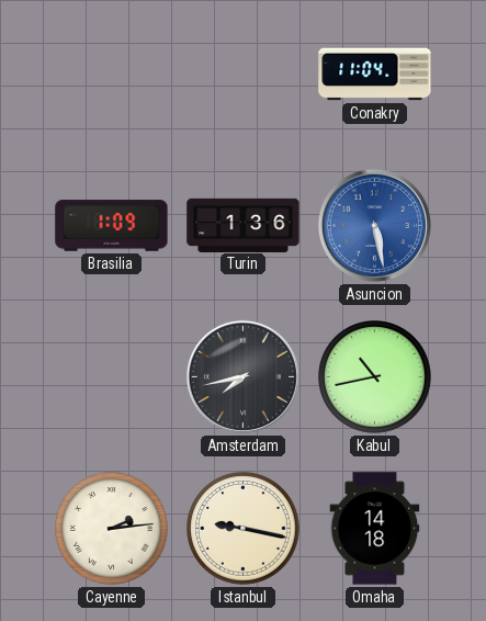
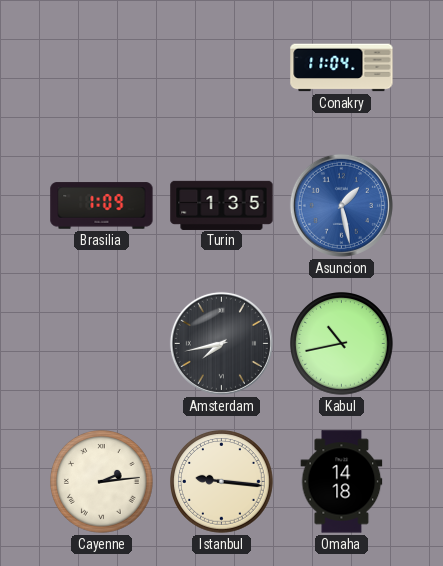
Turin: 1:36 -> 1:35 (222, 205)
Asuncion: 5:28 -> 1:28 (341, 205)
Istanbul: 9:17 -> 9:16 (222, 482)
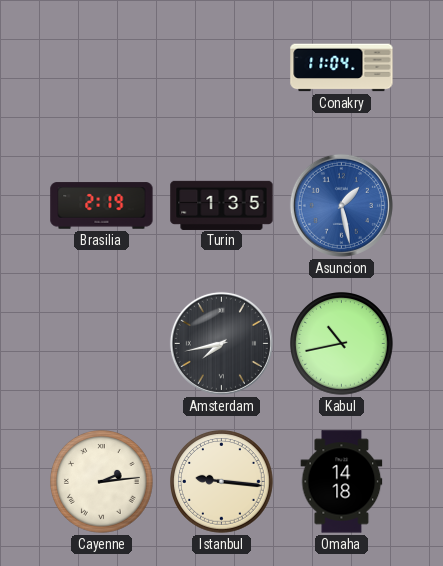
Brasilia: 1:09 -> 2:19 (102, 206)
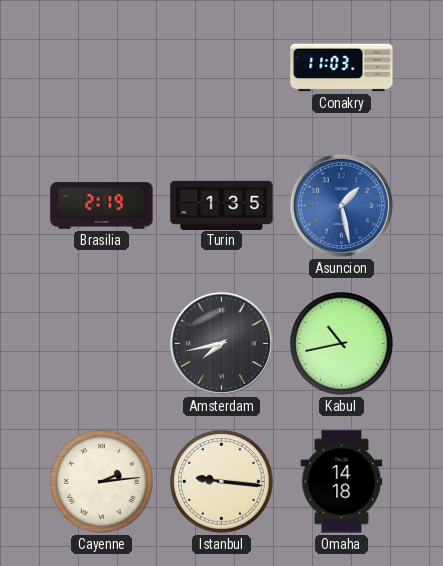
Conakry: 11:04 -> 11:03 (342, 68)
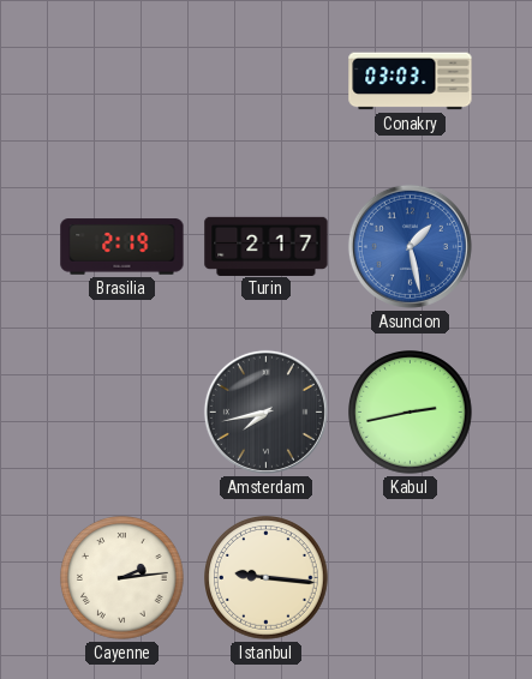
Conakry: 11:03 -> 03:03 (411, 82)
Turin: 1:35 -> 2:17 (267, 246)
Kabul: 10:43 -> 2:43 (411, 413)
Omaha: 14:18 -> none (342, 482)
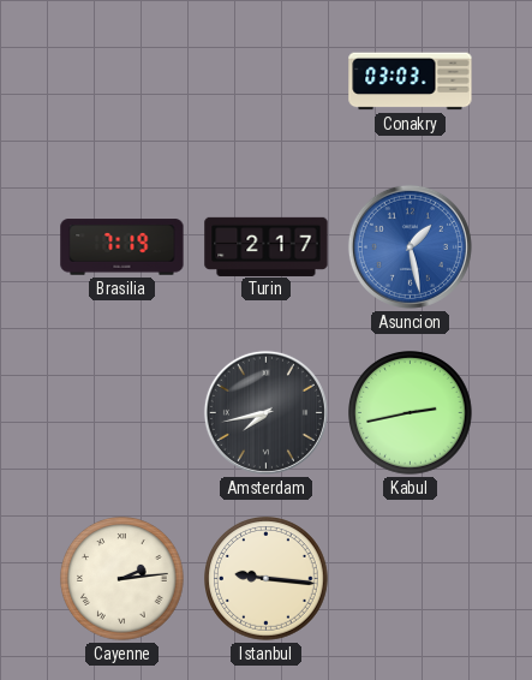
Brasilia: 2:19 -> 7:19 (122, 247)
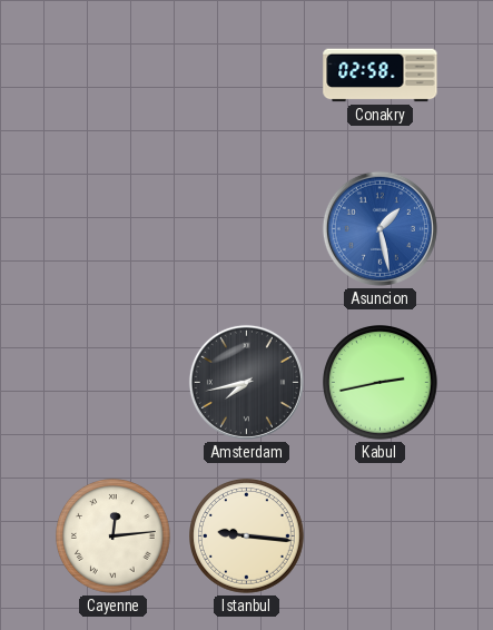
Conakry: 03:03 -> 02:58 (381, 76)
Brasilia: 7:19 -> none (122, 247)
Turin: 2:17 -> none (267, 246)
Cayenne: 2:14 -> 12:14 (114, 537)
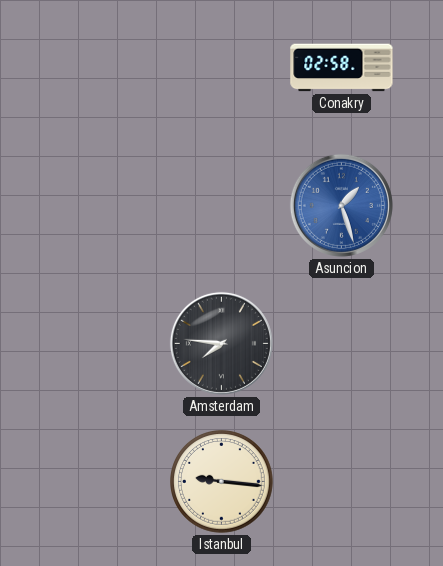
Asuncion: 1:28 -> 1:27 (341, 205)
Amsterdam: 7:43 -> 7:46 (221, 343)
Kabul: 2:43 -> none (381, 383)
Cayenne: 12:14 -> none (114, 537)
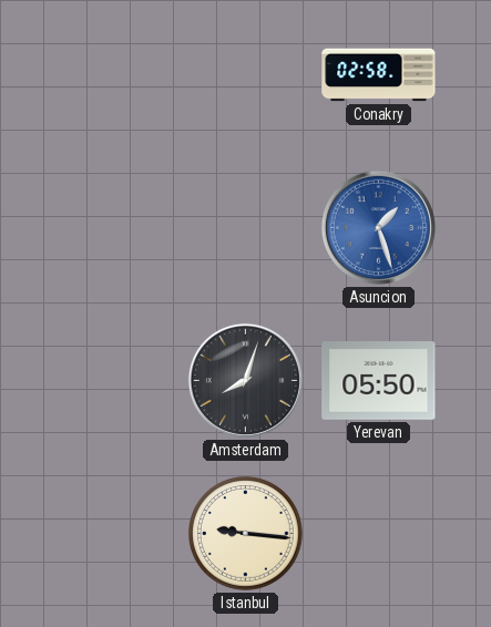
Amsterdam: 7:46 -> 8:03 (245, 380)
Yerevan: none -> 05:50 (379, 381)
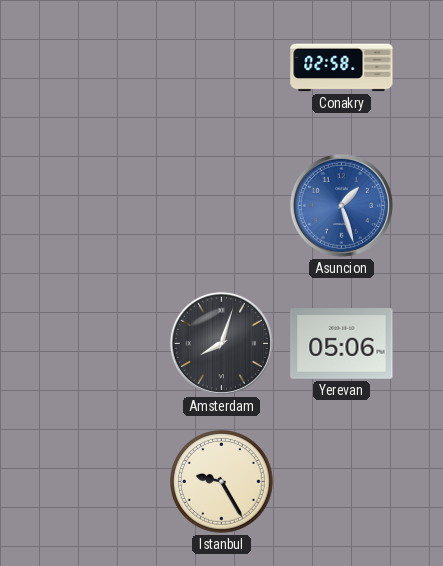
Yerevan: 05:50 -> 05:06 (342, 344)
Istanbul: 9:16 -> 9:25 (222, 482)
